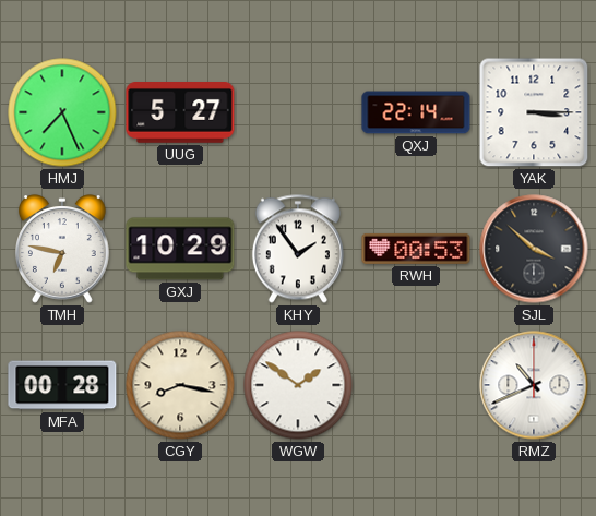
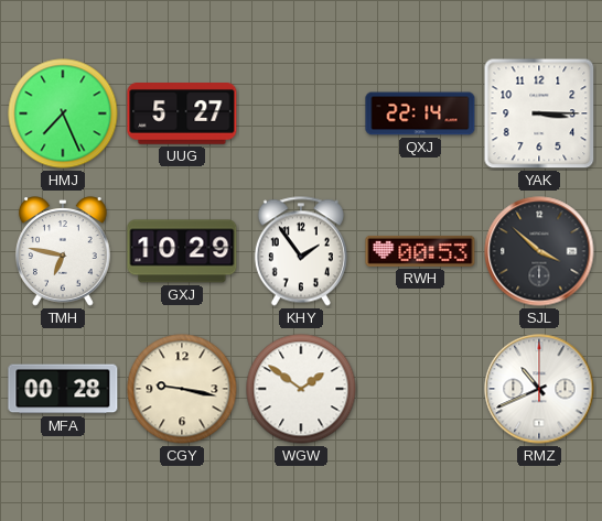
CGY: 8:17 -> 9:17 (182, 389)
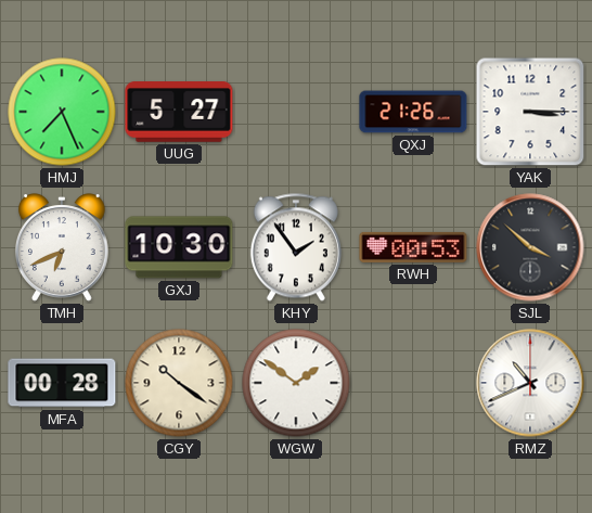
QXJ: 22:14 -> 21:26 (413, 112)
TMH: 6:47 -> 6:41 (63, 247)
GXJ: 10:29 -> 10:30 (179, 247)
CGY: 9:17 -> 10:21 (179, 383)
